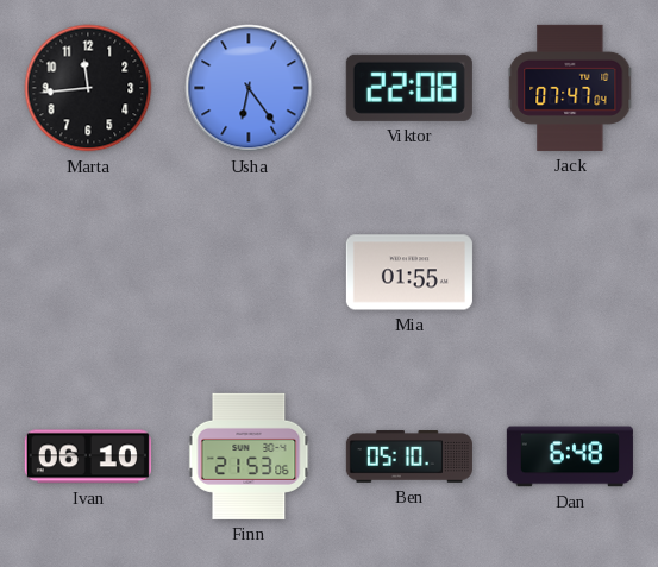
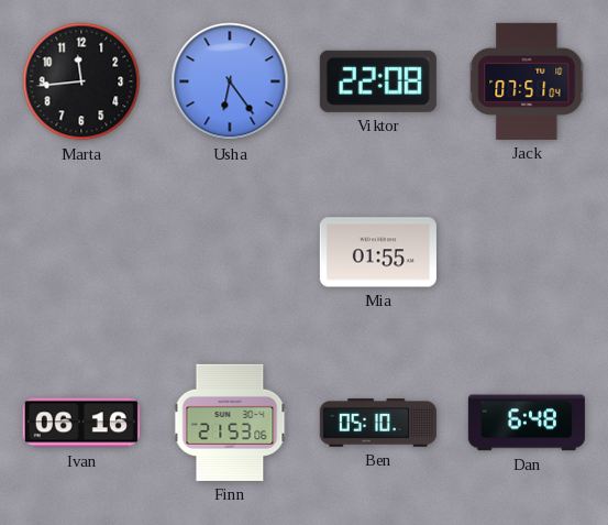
Jack: 07:47 -> 07:51 (527, 81)
Ivan: 06:10 -> 06:16 (81, 423)
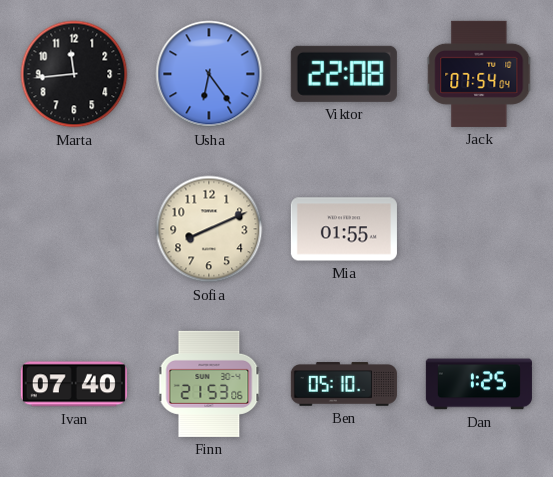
Jack: 07:51 -> 07:54 (479, 74)
Sofia: none -> 8:11 (209, 229)
Ivan: 06:16 -> 07:40 (74, 384)
Dan: 6:48 -> 1:25 (479, 384)
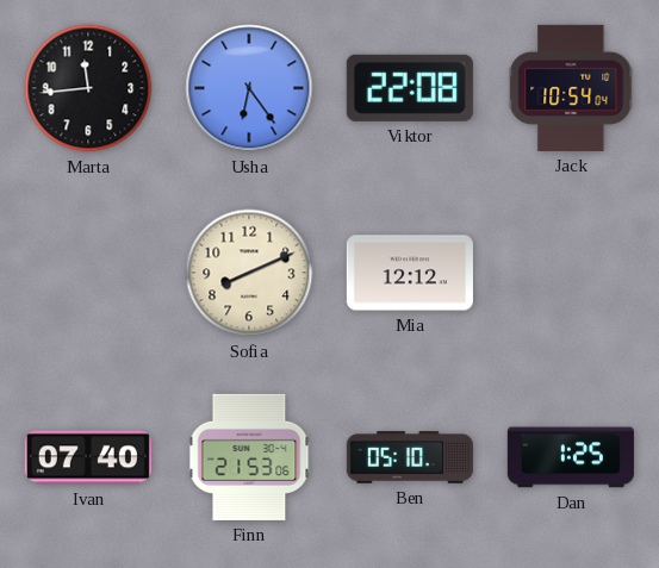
Jack: 07:54 -> 10:54 (571, 88)
Mia: 01:55 -> 12:12 (410, 273)
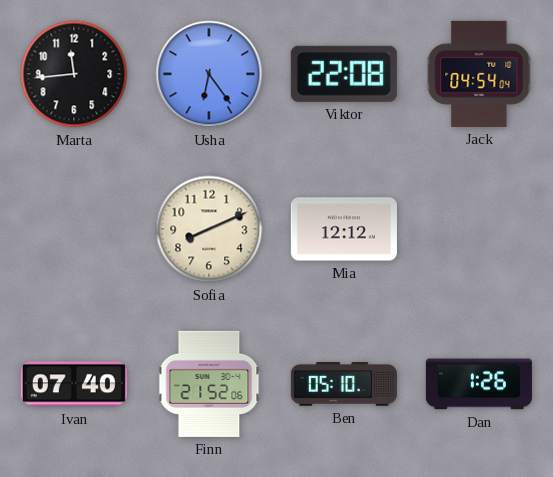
Jack: 10:54 -> 04:54 (479, 74)
Finn: 21:53 -> 21:52 (209, 384)
Dan: 1:25 -> 1:26 (479, 384)
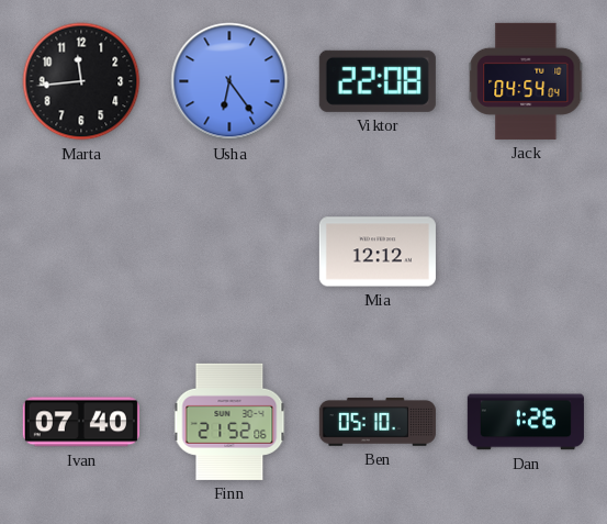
Sofia: 8:11 -> none (209, 229)
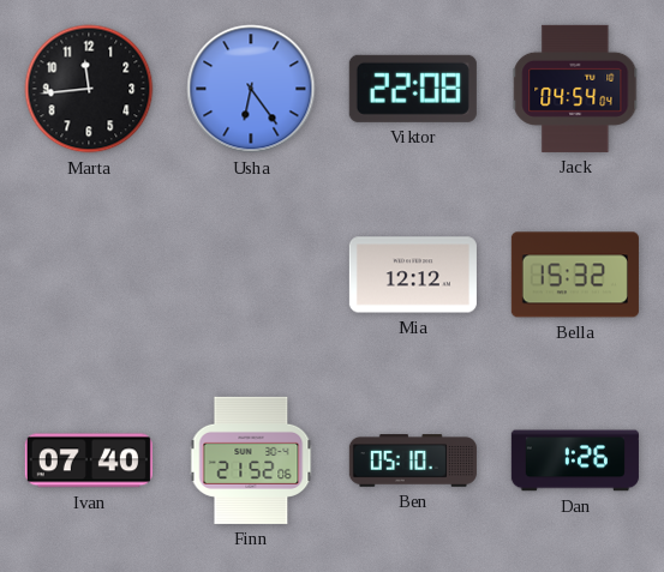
Bella: none -> 15:32 (575, 275)
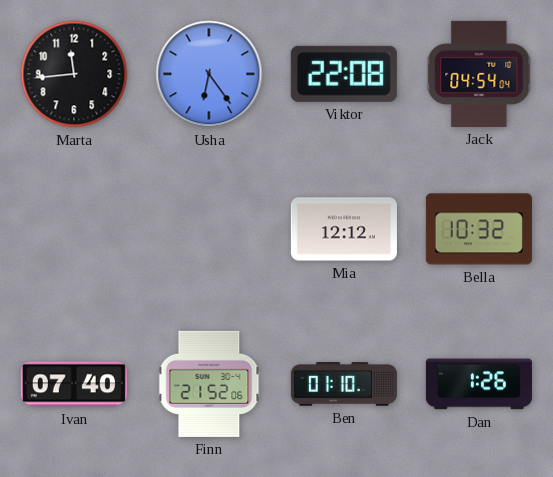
Bella: 15:32 -> 10:32 (479, 229)
Ben: 05:10 -> 01:10 (344, 384)
